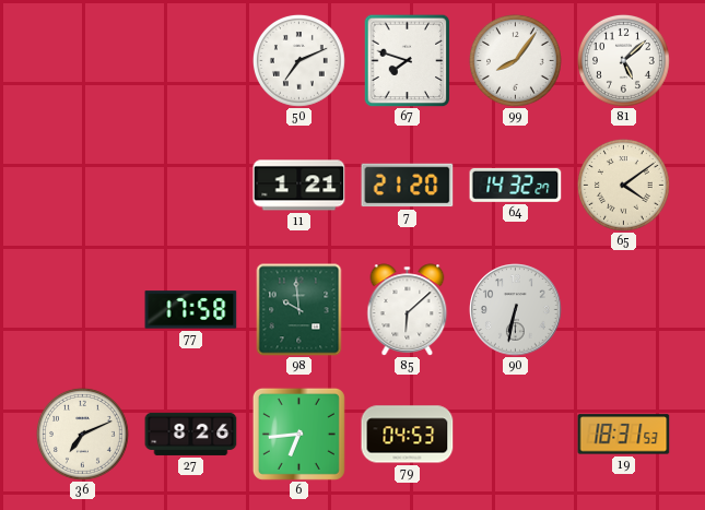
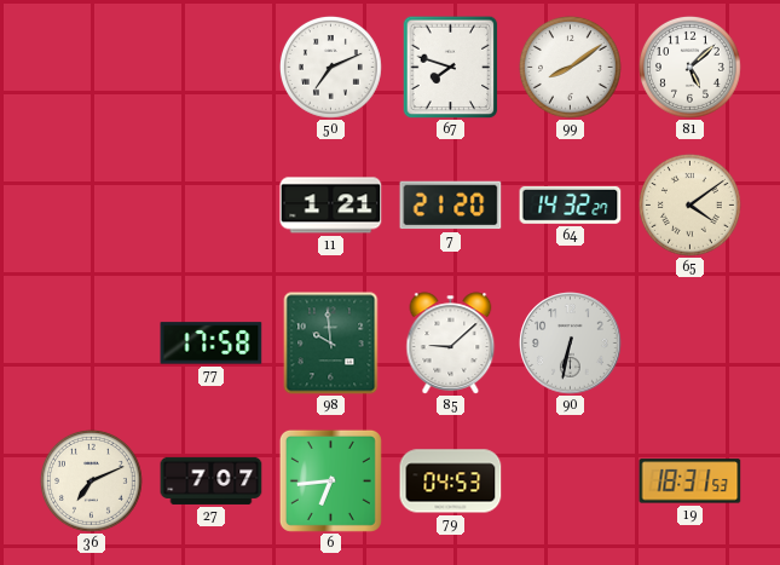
99: 8:06 -> 8:09 (570, 67)
85: 6:08 -> 9:08 (451, 344)
27: 8:26 -> 7:07 (212, 480)
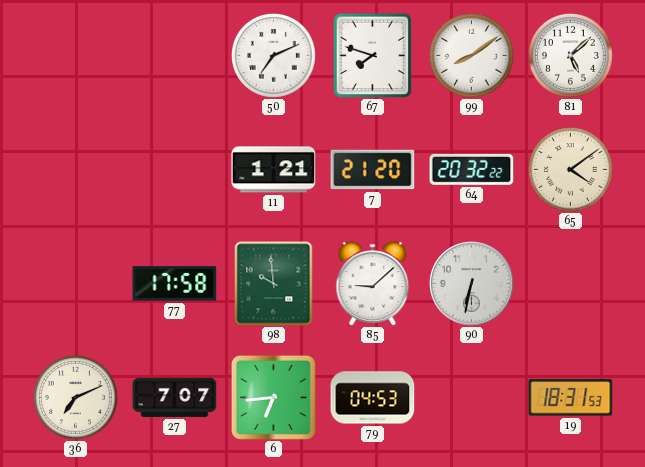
64: 14:32 -> 20:32 (472, 169)
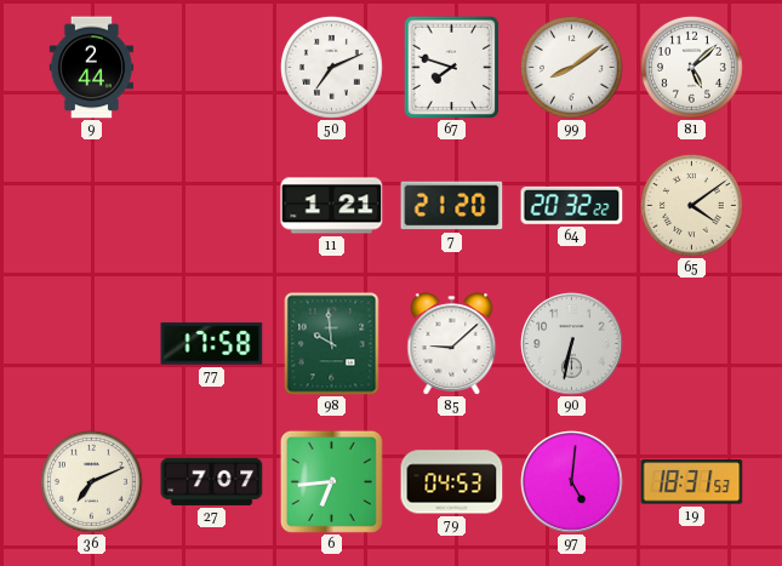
9: none -> 2:44 (92, 68)
97: none -> 5:01 (572, 482)
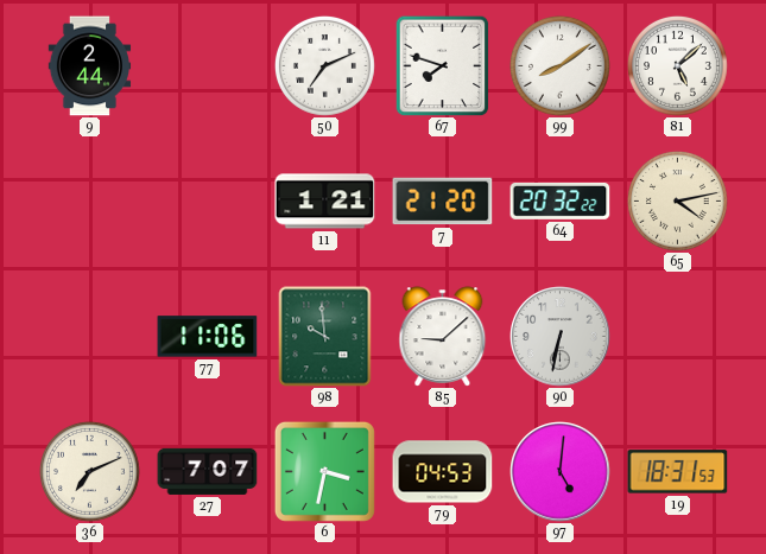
65: 4:09 -> 4:13 (677, 200)
77: 17:58 -> 11:06 (208, 337)
6: 6:44 -> 3:32 (324, 471)
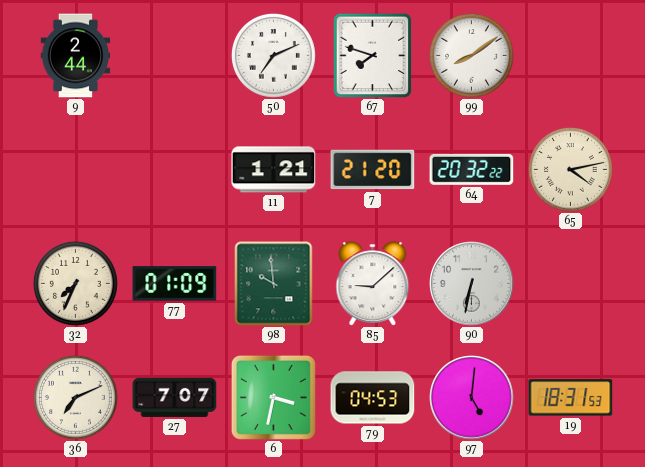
81: 5:08 -> none (677, 65)
32: none -> 7:34 (75, 283)
77: 11:06 -> 01:09 (175, 284)
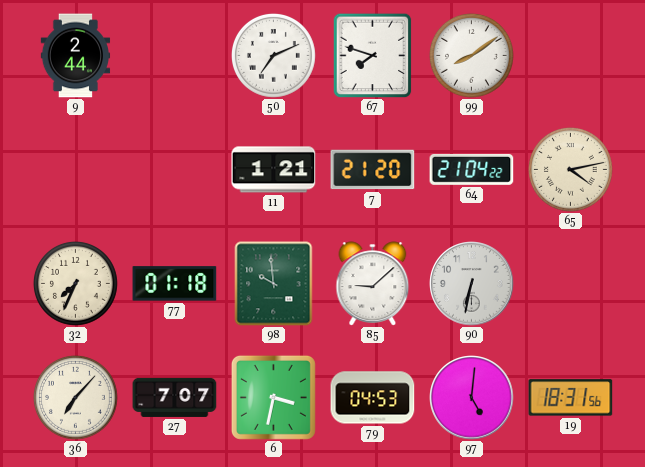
64: 20:32 -> 21:04 (472, 169)
77: 01:09 -> 01:18 (175, 284)
36: 7:11 -> 7:07 (75, 397)
19: 18:31:53 -> 18:31:56 (571, 398)
